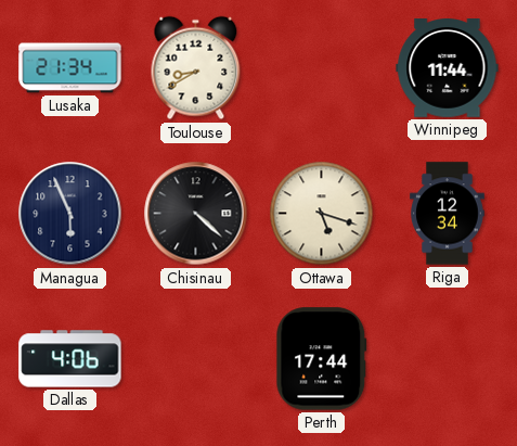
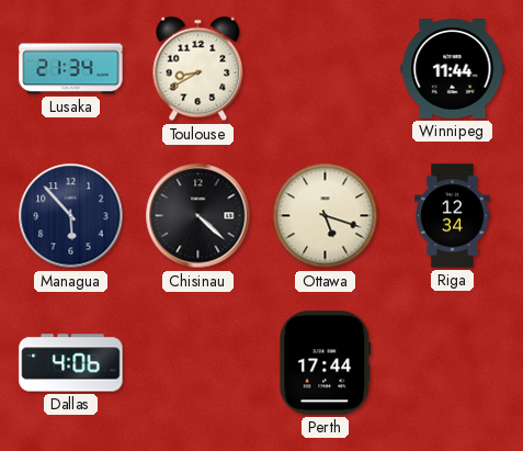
Managua: 5:56 -> 5:53 (71, 216)
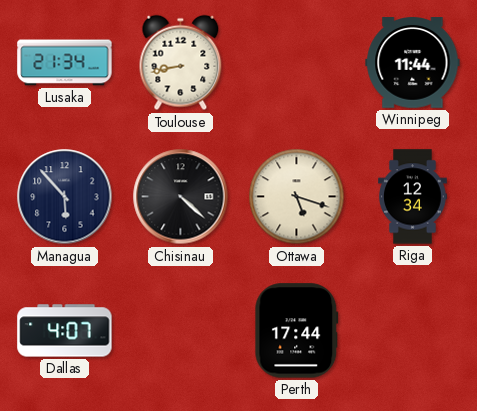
Toulouse: 8:40 -> 8:43 (181, 63)
Dallas: 4:06 -> 4:07 (65, 331)
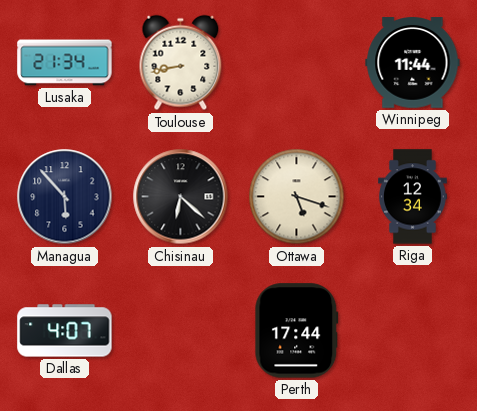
Chisinau: 4:22 -> 6:22 (181, 197)
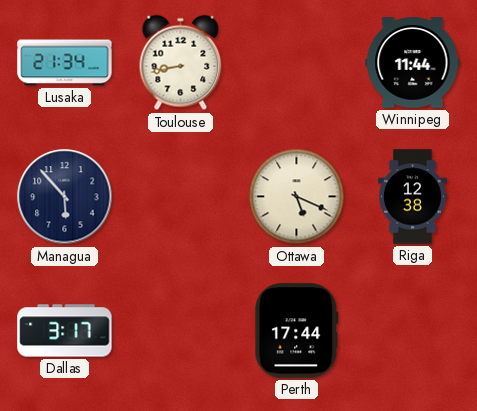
Chisinau: 6:22 -> none (181, 197)
Ottawa: 5:18 -> 5:19 (297, 197)
Riga: 12:34 -> 12:38 (413, 197)
Dallas: 4:07 -> 3:17 (65, 331)
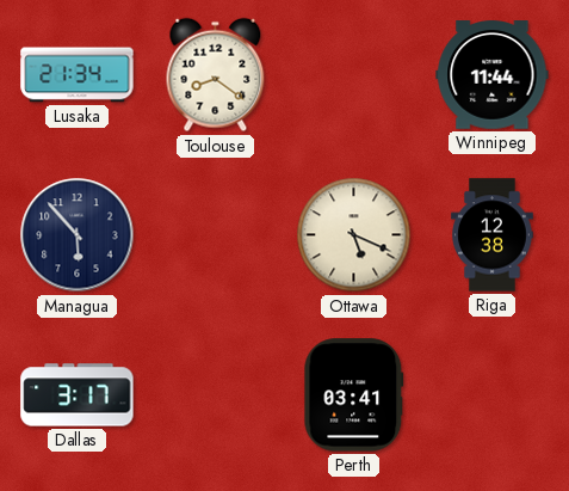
Toulouse: 8:43 -> 8:21 (216, 75)
Perth: 17:44 -> 03:41 (354, 395)
